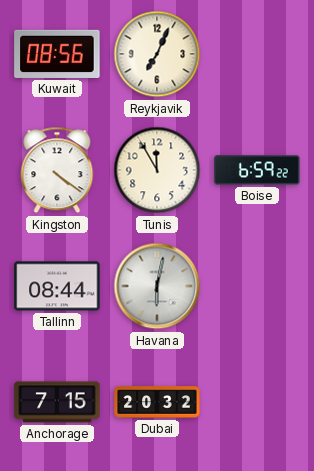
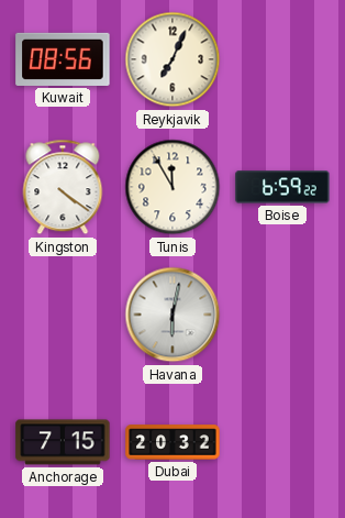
Tallinn: 08:44 -> none (57, 286)
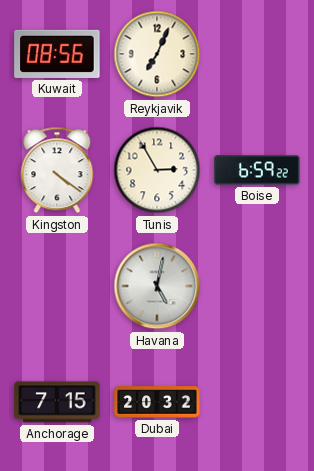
Tunis: 11:55 -> 2:55 (157, 170)
Havana: 6:02 -> 5:02 (157, 286)
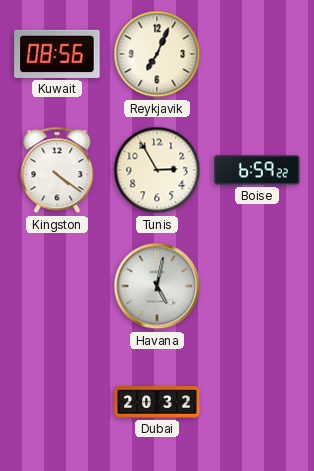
Anchorage: 7:15 -> none (57, 402)
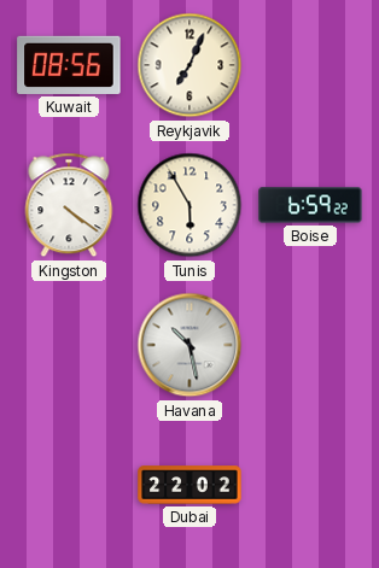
Tunis: 2:55 -> 5:55 (189, 205)
Havana: 5:02 -> 10:28 (189, 345)
Dubai: 20:32 -> 22:02 (189, 485)
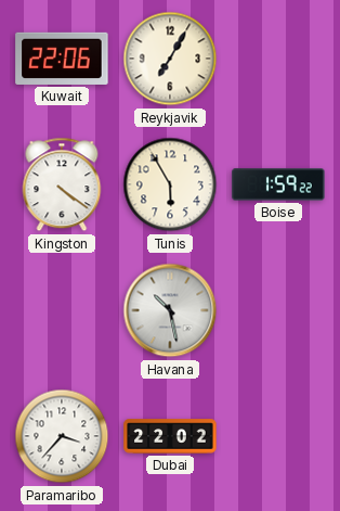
Kuwait: 08:56 -> 22:06 (62, 59)
Reykjavik: 7:04 -> 7:05 (170, 59)
Boise: 6:59 -> 1:59 (278, 184)
Paramaribo: none -> 3:37 (62, 436)
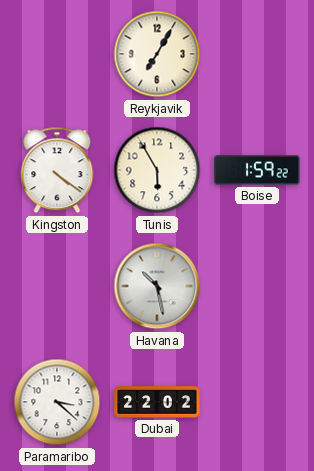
Kuwait: 22:06 -> none (62, 59)
Paramaribo: 3:37 -> 3:22 (57, 402)
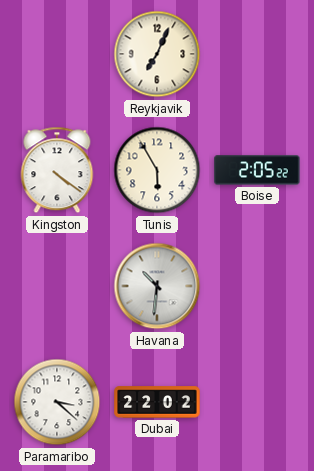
Reykjavik: 7:05 -> 7:04 (157, 54)
Boise: 1:59 -> 2:05 (257, 170)
Havana: 10:28 -> 10:31 (157, 286)
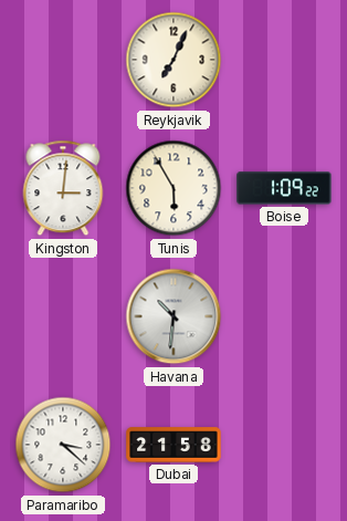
Kingston: 4:21 -> 3:01 (63, 188)
Boise: 2:05 -> 1:09 (284, 188)
Dubai: 22:02 -> 21:58 (173, 445)
